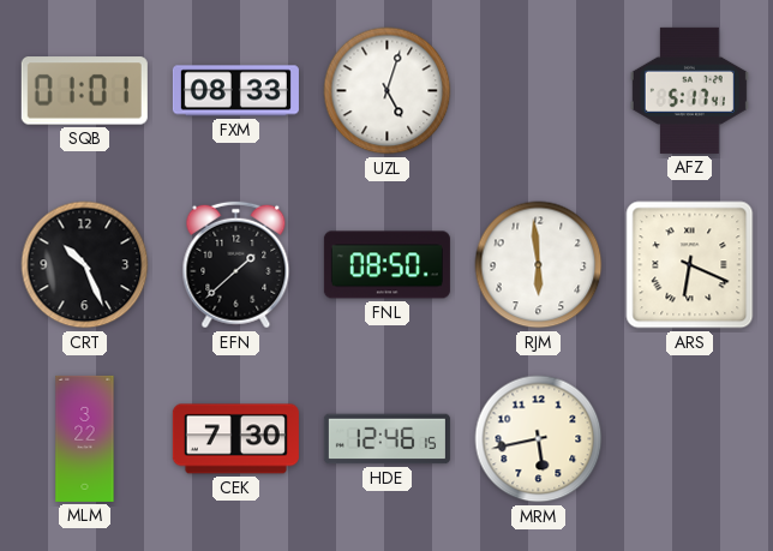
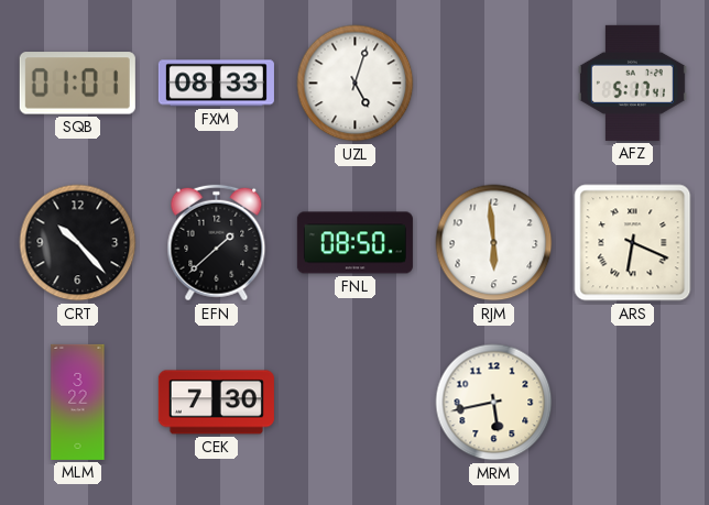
CRT: 10:26 -> 10:23 (78, 243)
HDE: 12:46 -> none (386, 439)
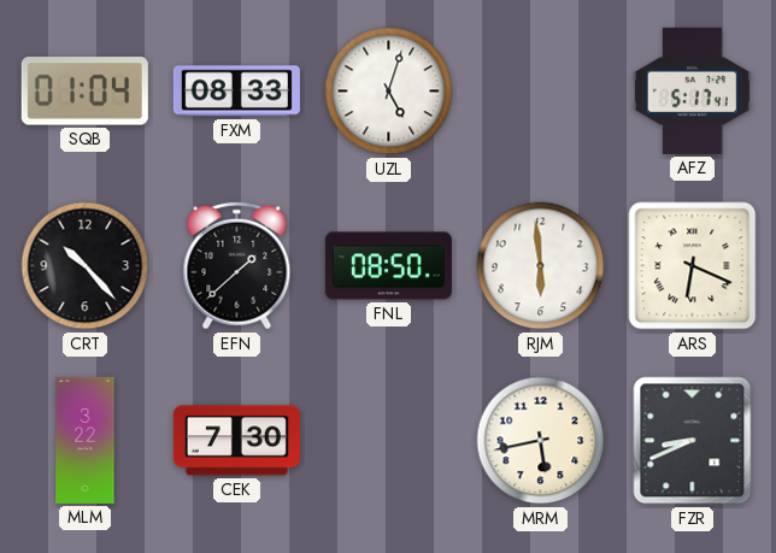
SQB: 01:01 -> 01:04 (84, 92)
FZR: none -> 8:41 (693, 441)
